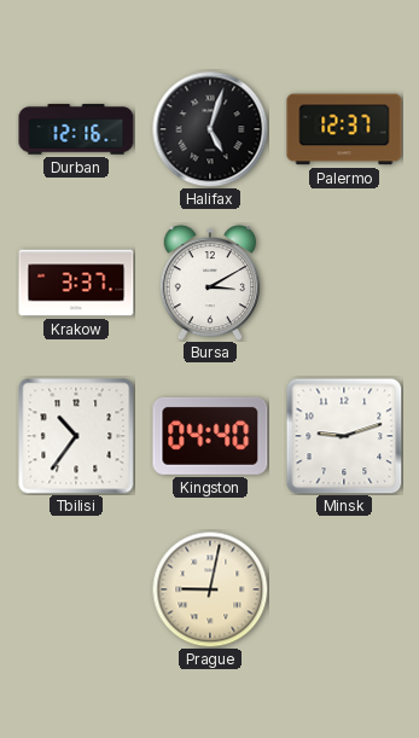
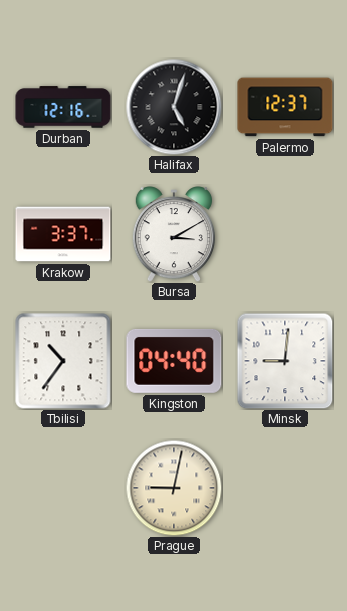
Minsk: 9:12 -> 9:01 (285, 361)
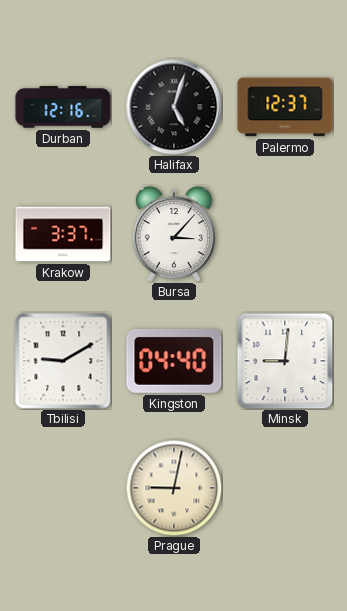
Bursa: 3:10 -> 3:07 (174, 234)
Tbilisi: 10:36 -> 9:10 (63, 361)
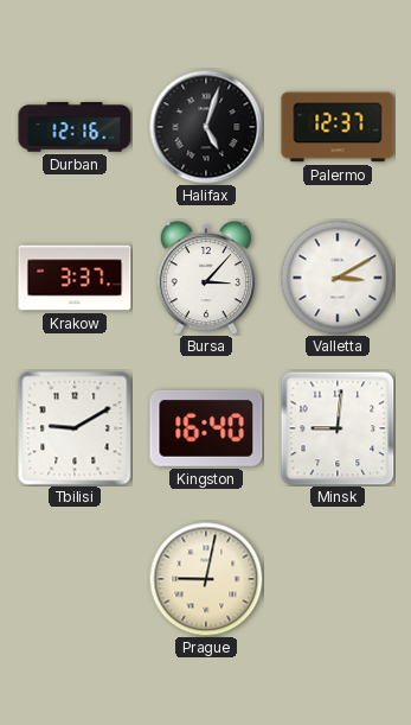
Valletta: none -> 3:10 (338, 278)
Kingston: 04:40 -> 16:40 (206, 428)
